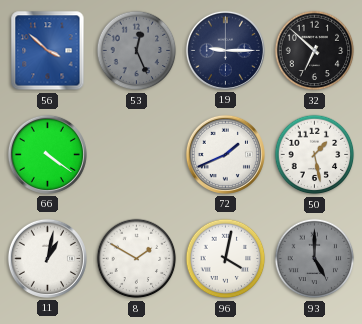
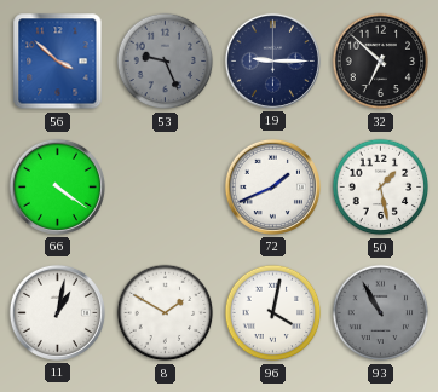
53: 12:26 -> 9:26 (166, 62)
93: 5:00 -> 10:55 (381, 313)
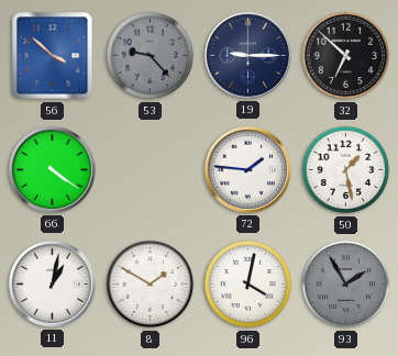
53: 9:26 -> 9:23 (151, 56)
72: 1:41 -> 1:46 (247, 169)
93: 10:55 -> 1:55 (346, 285)
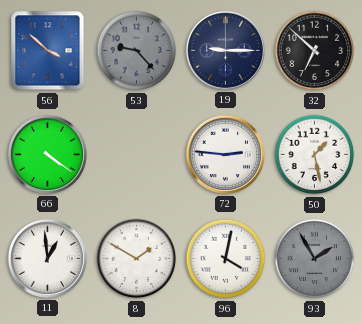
72: 1:46 -> 2:46 (225, 154)
11: 1:02 -> 12:59 (47, 258)
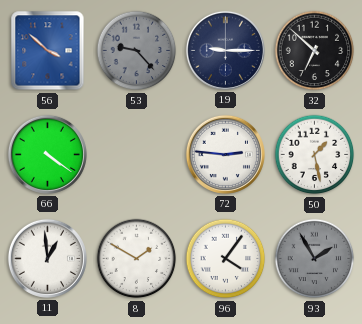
96: 4:02 -> 4:06 (226, 259)
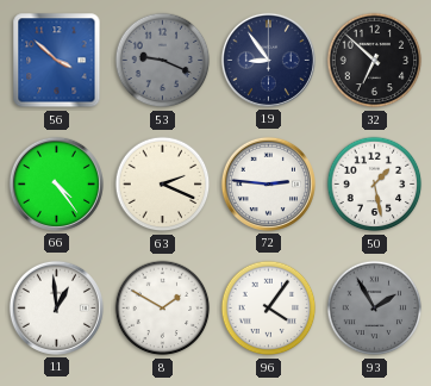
53: 9:23 -> 9:19 (163, 61)
19: 9:15 -> 8:54 (268, 60)
66: 4:21 -> 4:24 (56, 183)
63: none -> 2:19 (163, 185)
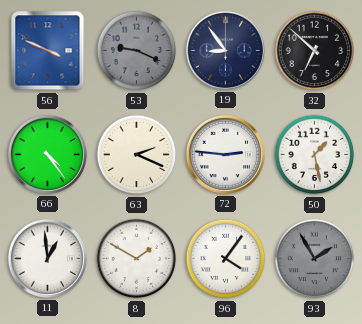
56: 3:52 -> 3:49 (48, 51)
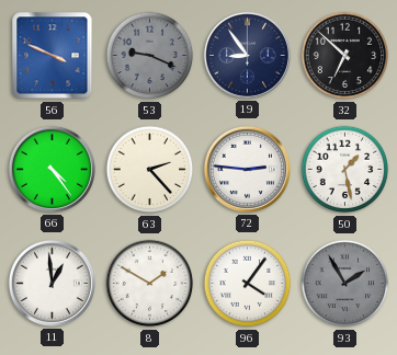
63: 2:19 -> 2:23 (150, 170)
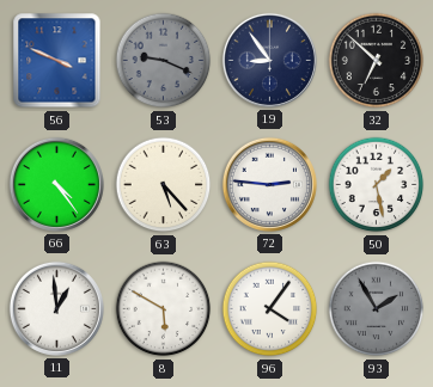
63: 2:23 -> 5:23 (164, 185)
8: 1:50 -> 5:50 (164, 309)
